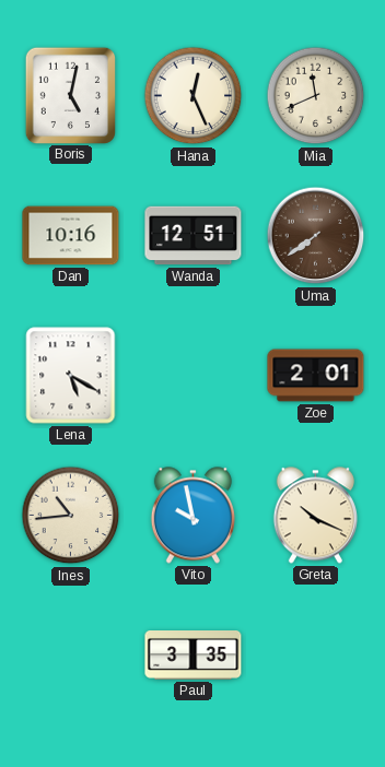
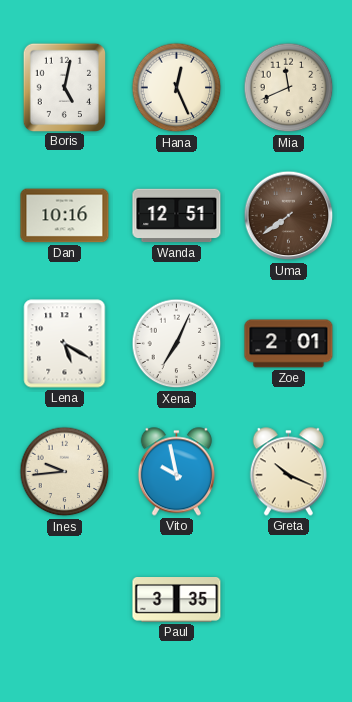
Xena: none -> 7:04 (177, 344)
Ines: 10:44 -> 9:44 (65, 472)
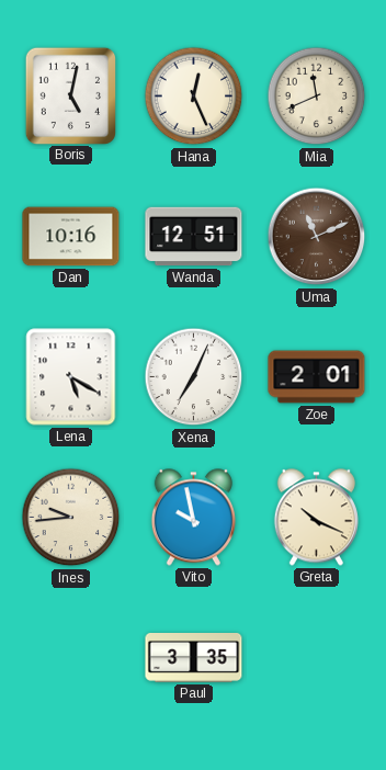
Uma: 7:39 -> 11:11 (317, 237)
